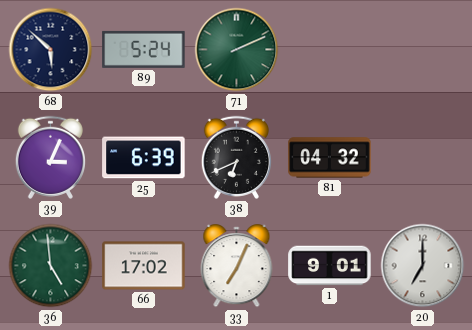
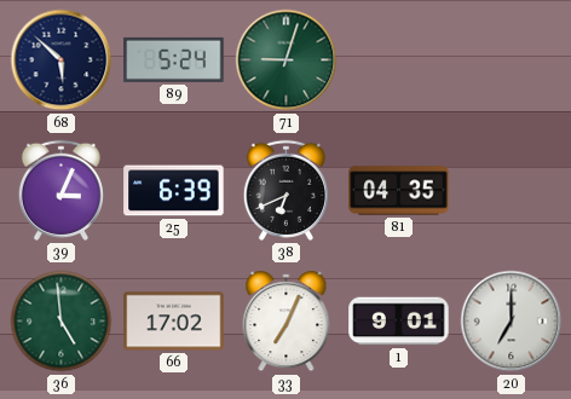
71: 2:11 -> 9:03 (287, 60)
81: 04:32 -> 04:35 (399, 191)
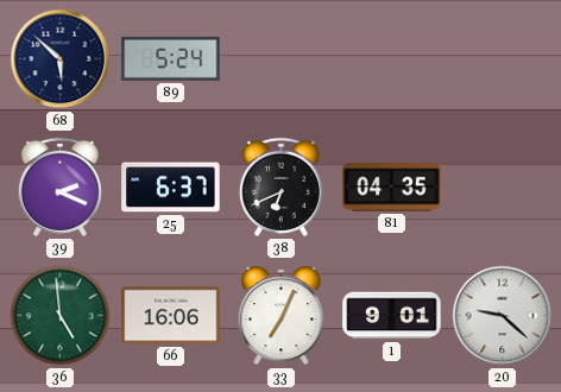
71: 9:03 -> none (287, 60)
39: 3:04 -> 2:19 (59, 186)
25: 6:39 -> 6:37 (171, 188)
66: 17:02 -> 16:06 (171, 316)
20: 7:00 -> 9:22 (503, 316)
